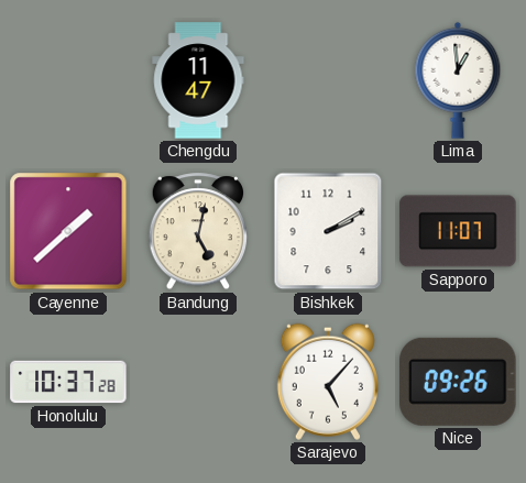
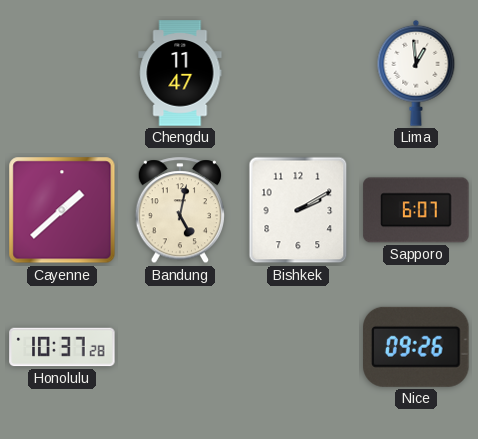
Sapporo: 11:07 -> 6:07 (416, 210)
Sarajevo: 5:07 -> none (328, 382)
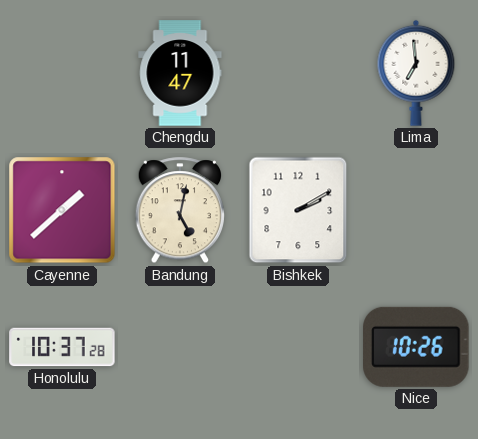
Lima: 12:59 -> 6:59 (416, 73)
Sapporo: 6:07 -> none (416, 210)
Nice: 09:26 -> 10:26 (416, 347)
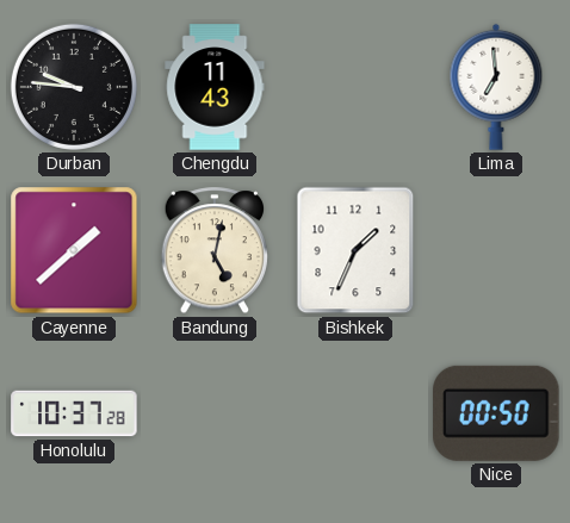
Durban: none -> 9:46 (74, 87)
Chengdu: 11:47 -> 11:43 (215, 87)
Bishkek: 2:10 -> 1:34 (355, 250)
Nice: 10:26 -> 00:50 (496, 413)
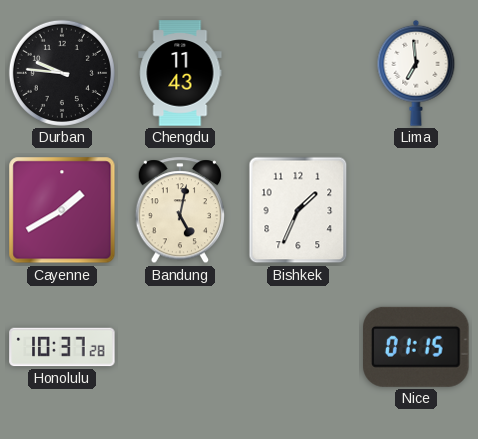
Cayenne: 1:38 -> 1:40 (62, 210)
Nice: 00:50 -> 01:15 (416, 347)
